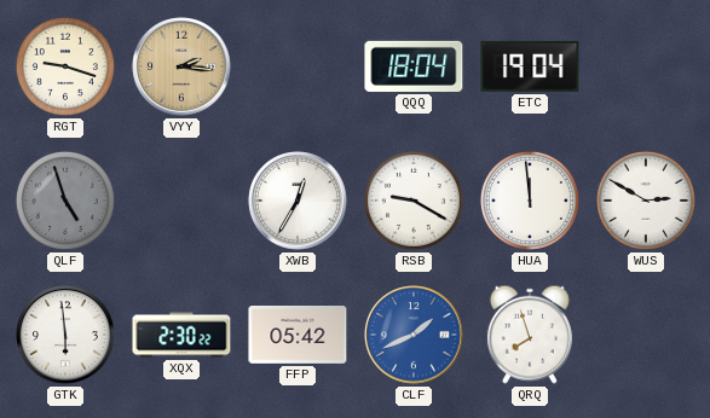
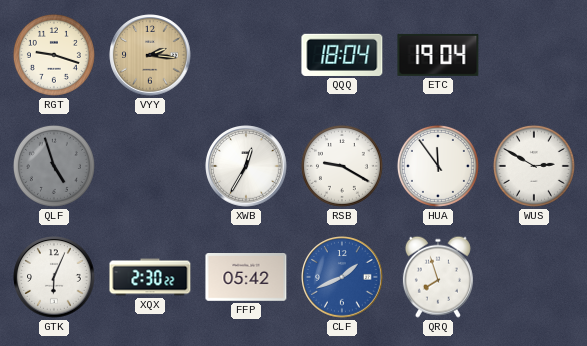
HUA: 11:59 -> 11:54 (438, 166)
GTK: 5:59 -> 6:04 (54, 277)
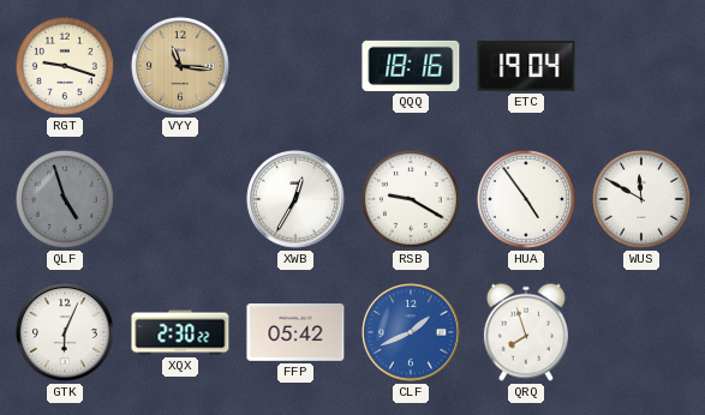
VYY: 2:16 -> 11:16 (180, 66)
QQQ: 18:04 -> 18:16 (411, 66)
HUA: 11:54 -> 4:54 (526, 199)
WUS: 2:50 -> 11:50 (641, 199)
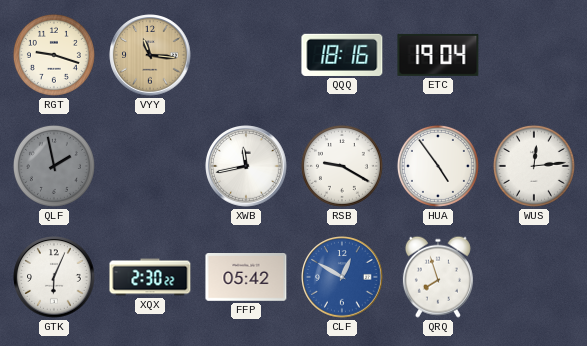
QLF: 4:57 -> 1:58 (54, 166)
XWB: 12:35 -> 11:43 (246, 166)
WUS: 11:50 -> 12:14 (534, 166)
CLF: 1:41 -> 12:50 (342, 277)
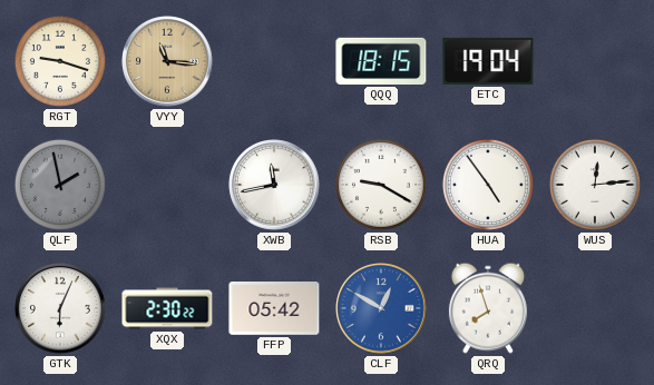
QQQ: 18:16 -> 18:15 (381, 61)
